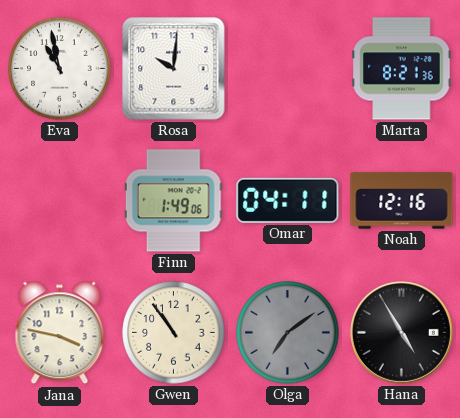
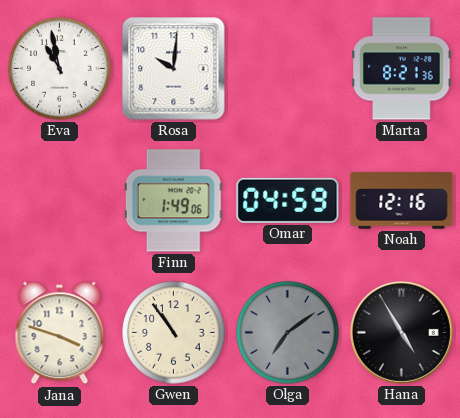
Omar: 04:11 -> 04:59 (288, 200)
Jana: 3:47 -> 3:48 (60, 333)
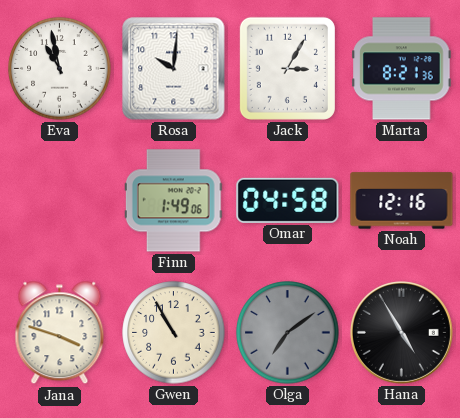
Jack: none -> 3:05 (287, 68)
Omar: 04:59 -> 04:58 (288, 200)
Gwen: 10:54 -> 10:55 (174, 333)
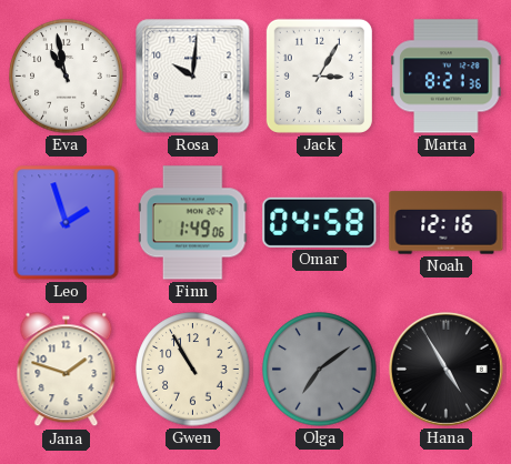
Leo: none -> 1:57 (67, 223)
Jana: 3:48 -> 1:48 (67, 370)
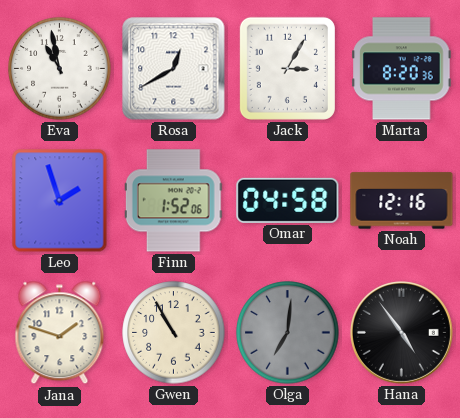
Rosa: 10:01 -> 12:40 (174, 69)
Marta: 8:21 -> 8:20 (402, 69)
Finn: 1:49 -> 1:52 (173, 201)
Olga: 7:09 -> 7:01 (288, 333)
Hana: 4:55 -> 4:54 (401, 332)
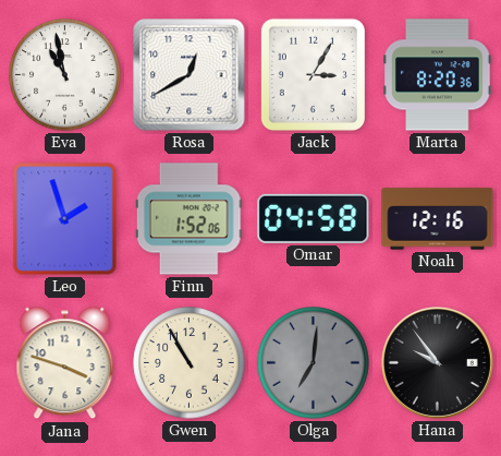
Jana: 1:48 -> 3:48 (65, 363)
Hana: 4:54 -> 9:54 (437, 362)
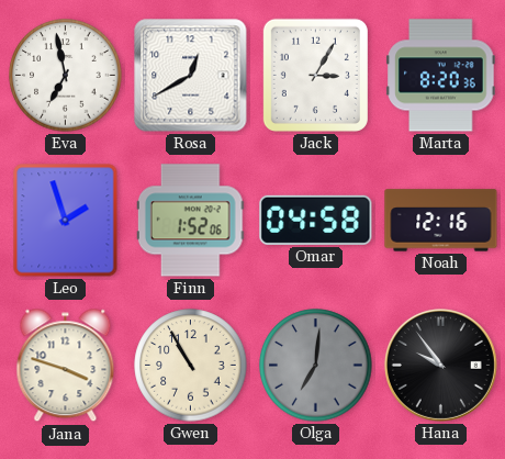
Eva: 10:58 -> 6:58 (66, 76)
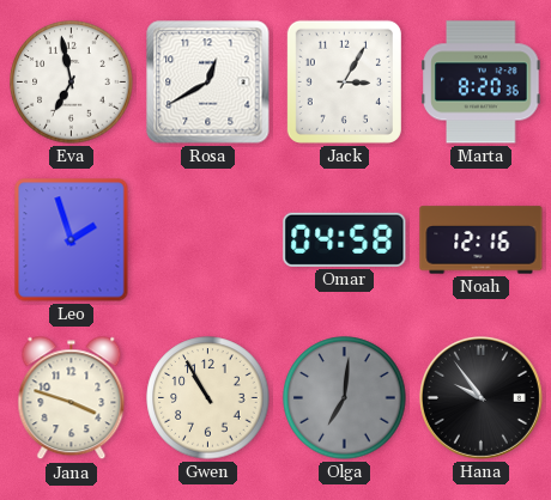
Finn: 1:52 -> none (190, 221)
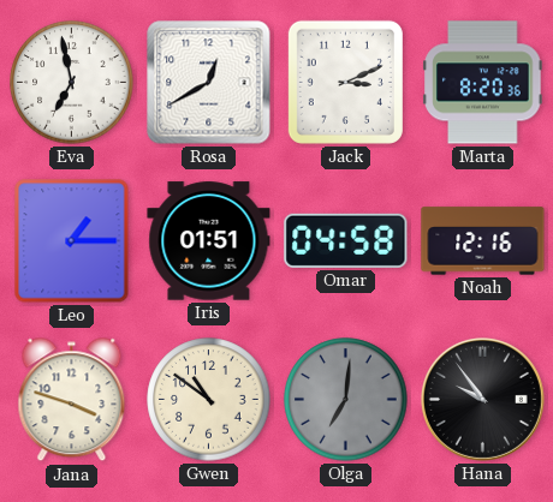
Jack: 3:05 -> 3:11 (345, 82)
Leo: 1:57 -> 1:15 (72, 241)
Iris: none -> 01:51 (209, 241)
Gwen: 10:55 -> 10:51 (209, 400)
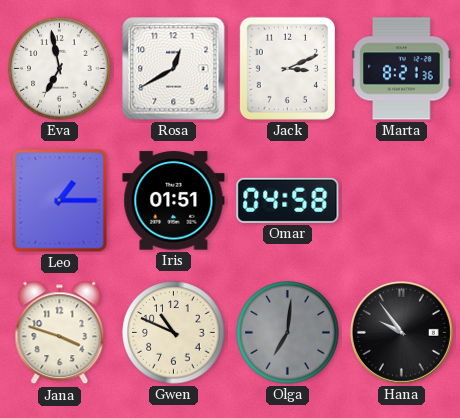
Marta: 8:20 -> 8:21 (402, 69)
Noah: 12:16 -> none (483, 241)
Gwen: 10:51 -> 10:49 (174, 333)
